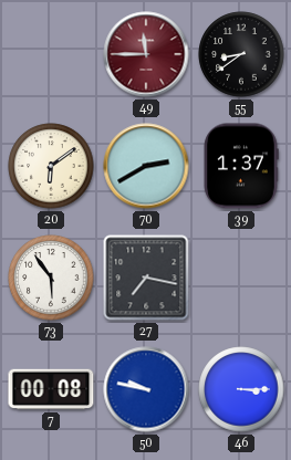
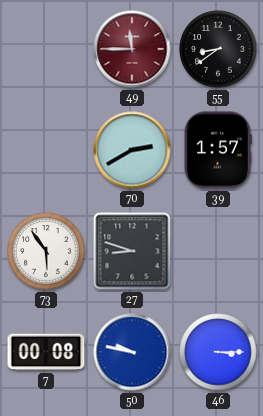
20: 6:09 -> none (51, 166)
39: 1:37 -> 1:57 (218, 150)
27: 7:17 -> 8:48 (132, 251)
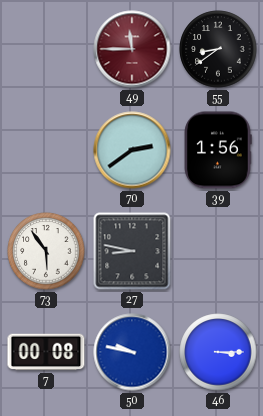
70: 2:40 -> 2:39 (132, 150)
39: 1:57 -> 1:56 (218, 150)
27: 8:48 -> 8:47 (132, 251)
